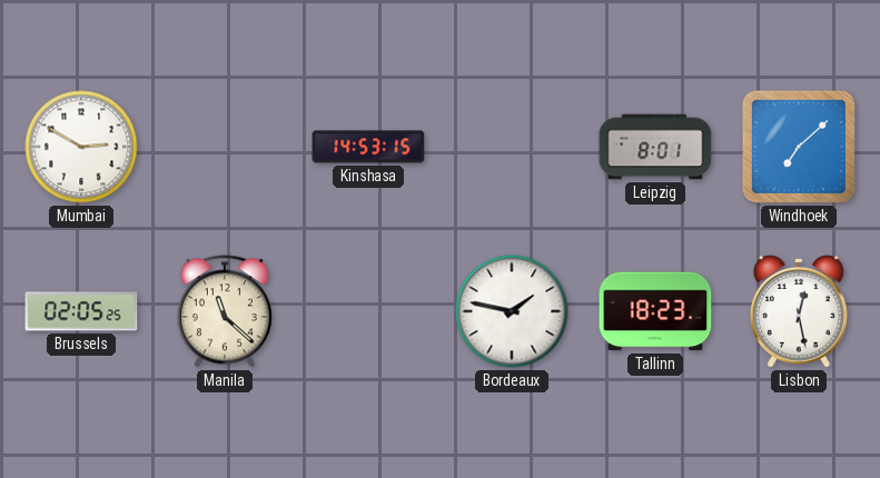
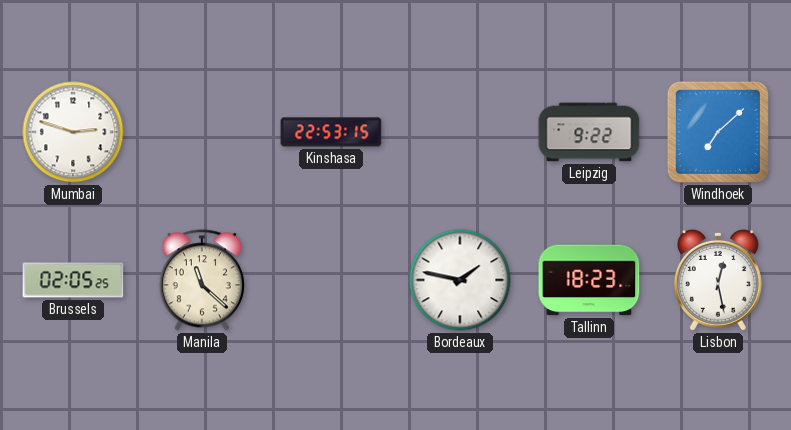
Mumbai: 2:50 -> 2:48 (73, 132)
Kinshasa: 14:53 -> 22:53 (331, 132)
Leipzig: 8:01 -> 9:22 (589, 132)
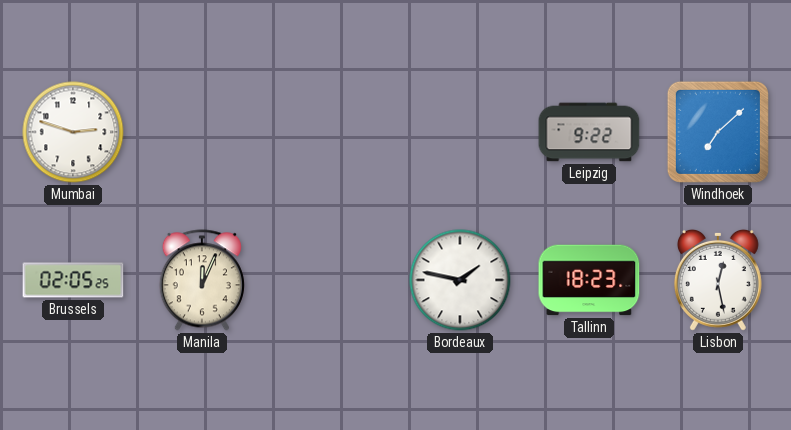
Kinshasa: 22:53 -> none (331, 132)
Manila: 11:22 -> 12:04 (202, 280)
